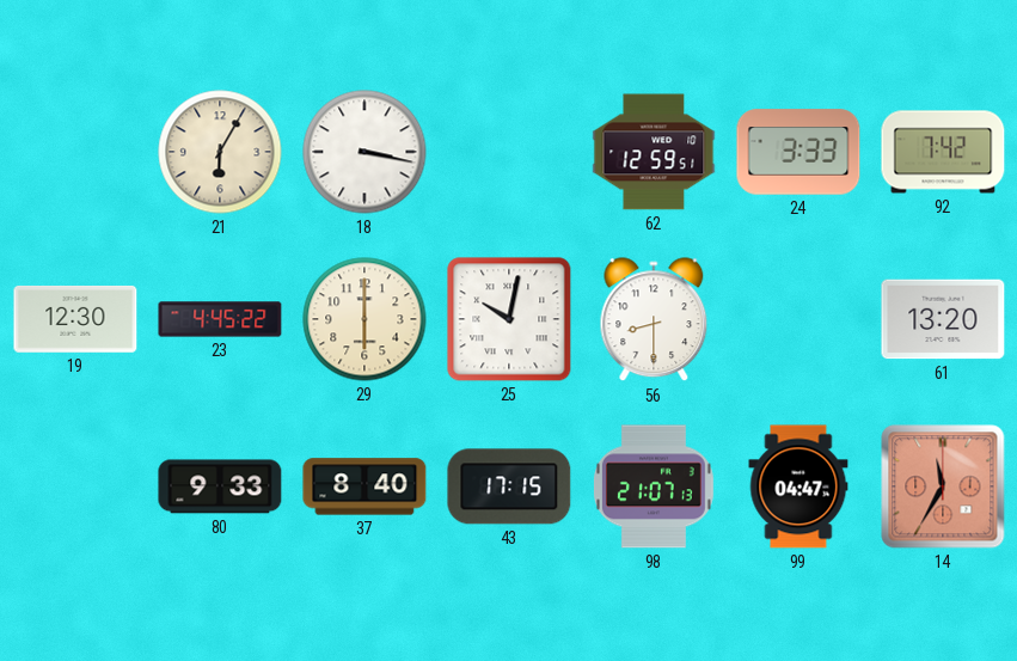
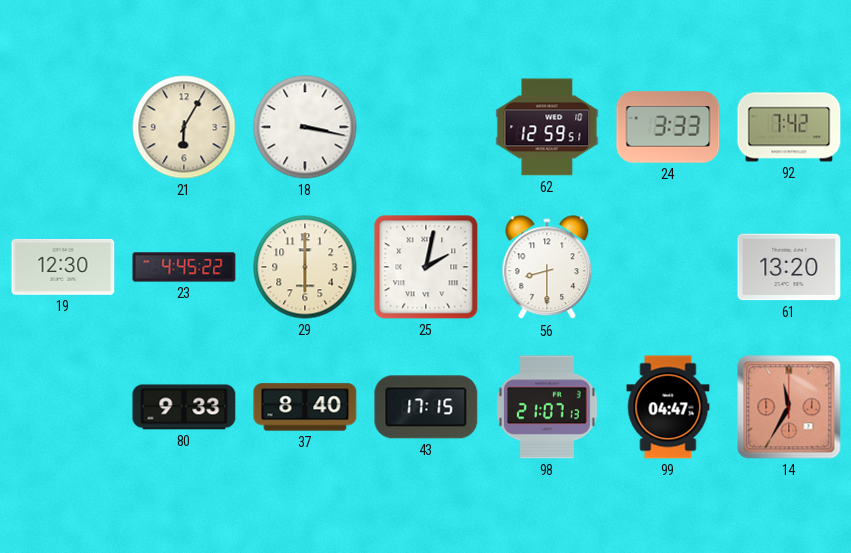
25: 10:02 -> 2:02 (426, 267)
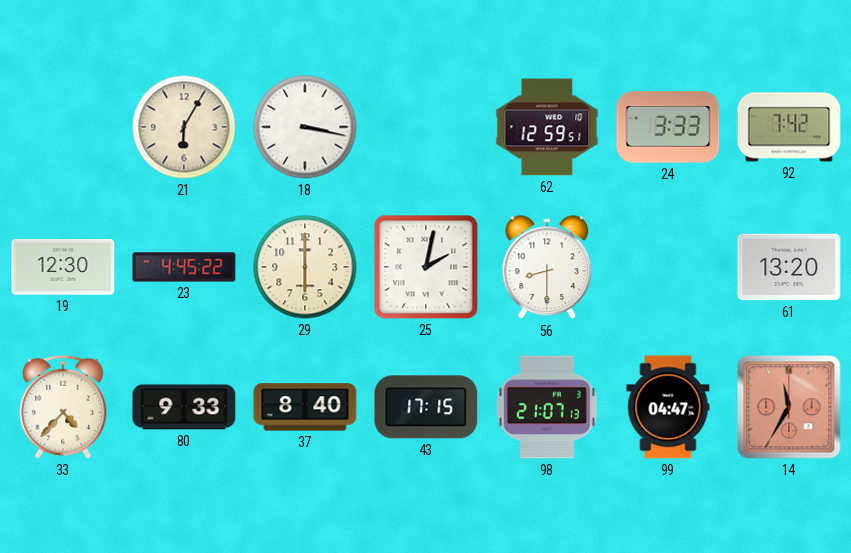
33: none -> 4:37 (63, 407)
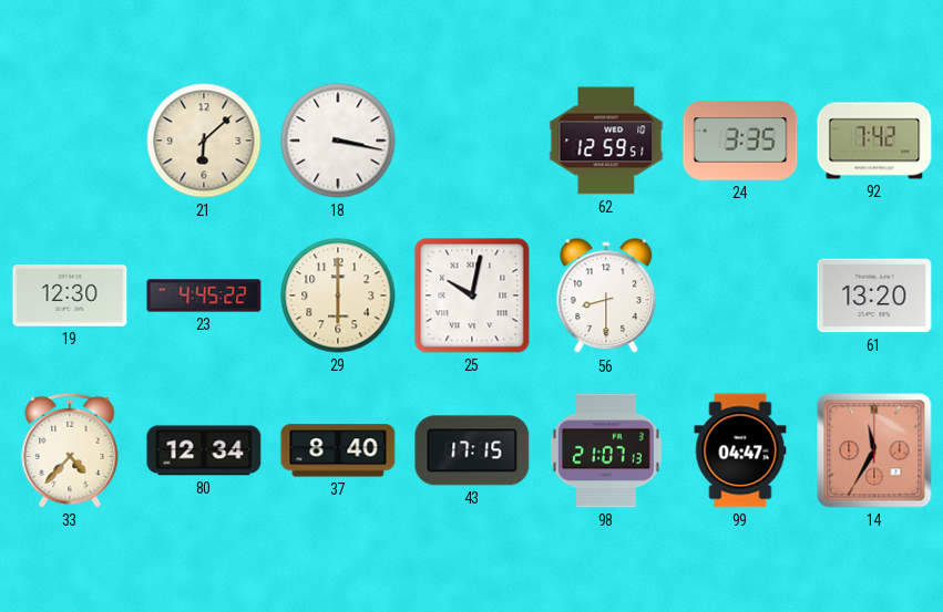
21: 6:05 -> 6:08 (204, 141)
24: 3:33 -> 3:35 (740, 141)
25: 2:02 -> 10:02 (472, 295)
80: 9:33 -> 12:34 (204, 450)
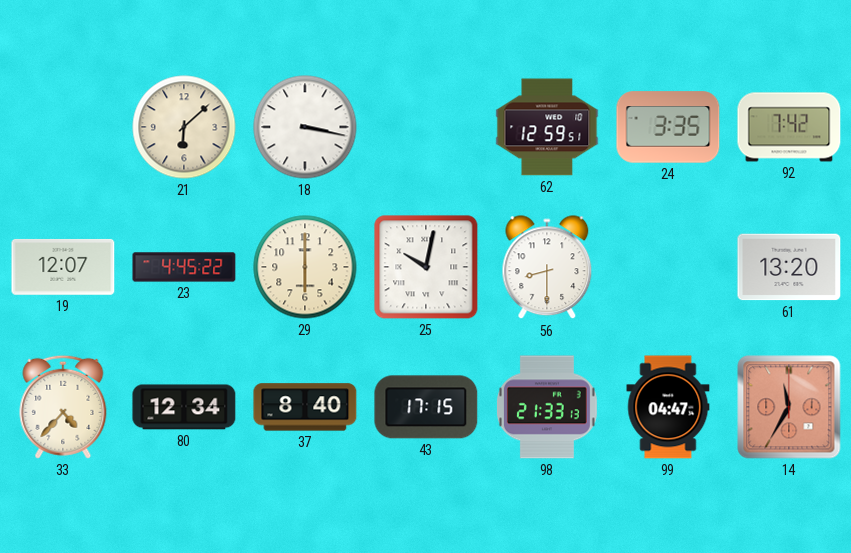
19: 12:30 -> 12:07 (63, 267)
98: 21:07 -> 21:33 (547, 407)
